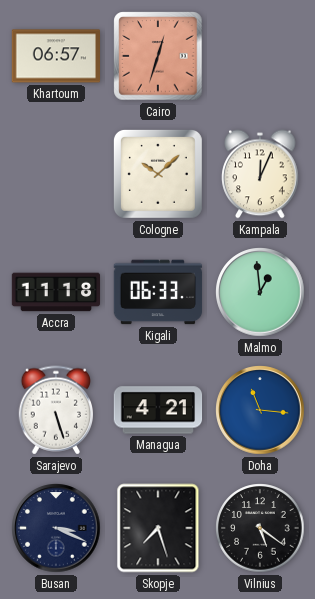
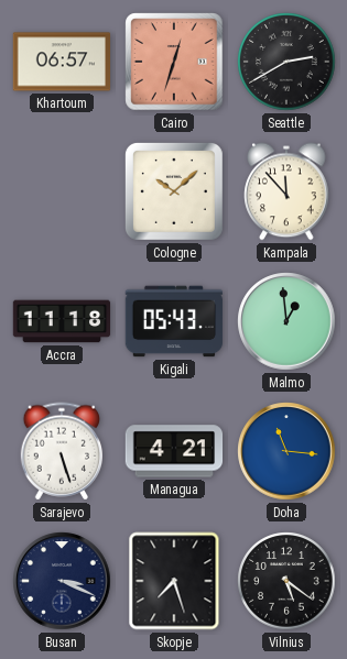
Seattle: none -> 2:40 (286, 62)
Kampala: 12:04 -> 11:53 (286, 191)
Kigali: 06:33 -> 05:43 (174, 321)
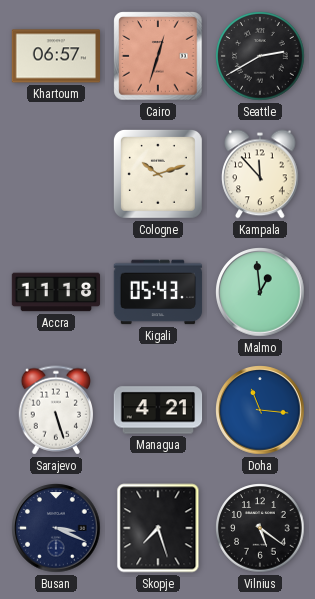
Cologne: 10:08 -> 10:12 (158, 174)
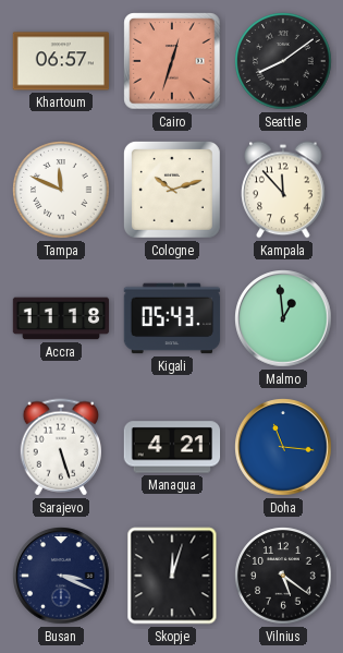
Seattle: 2:40 -> 8:09 (283, 61)
Tampa: none -> 11:49 (61, 190)
Skopje: 7:27 -> 12:03 (172, 576)
